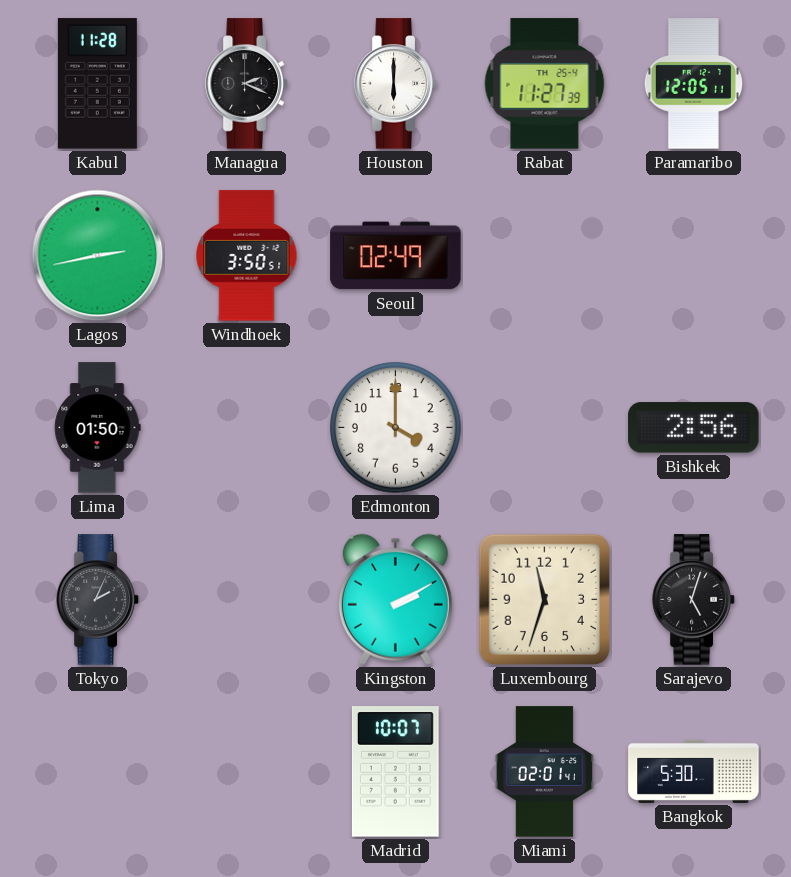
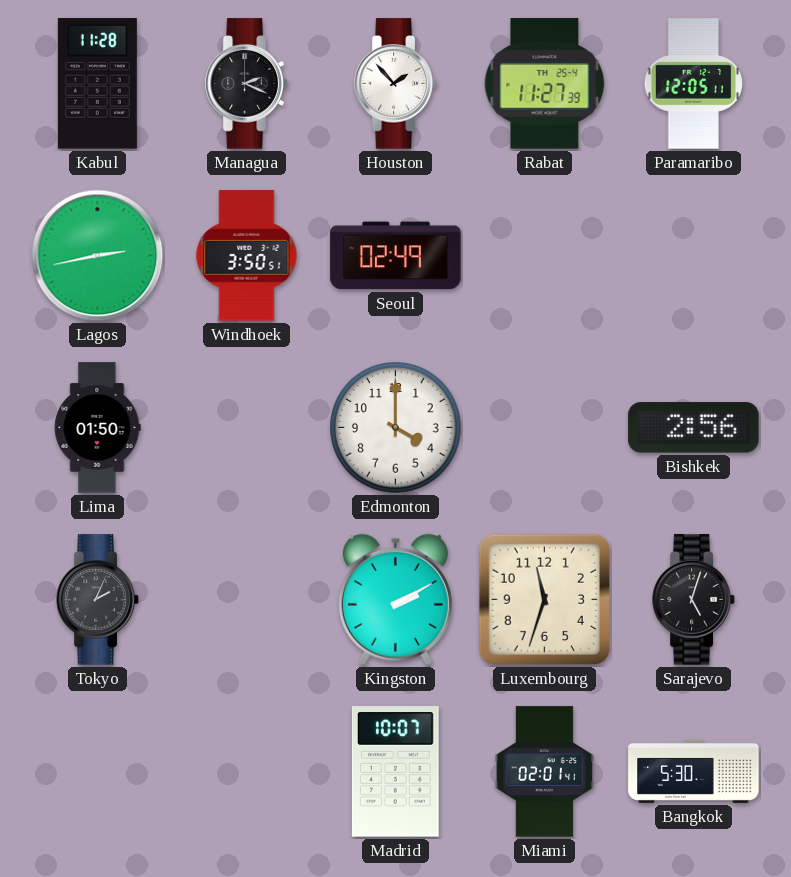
Houston: 6:00 -> 1:53 (396, 84)
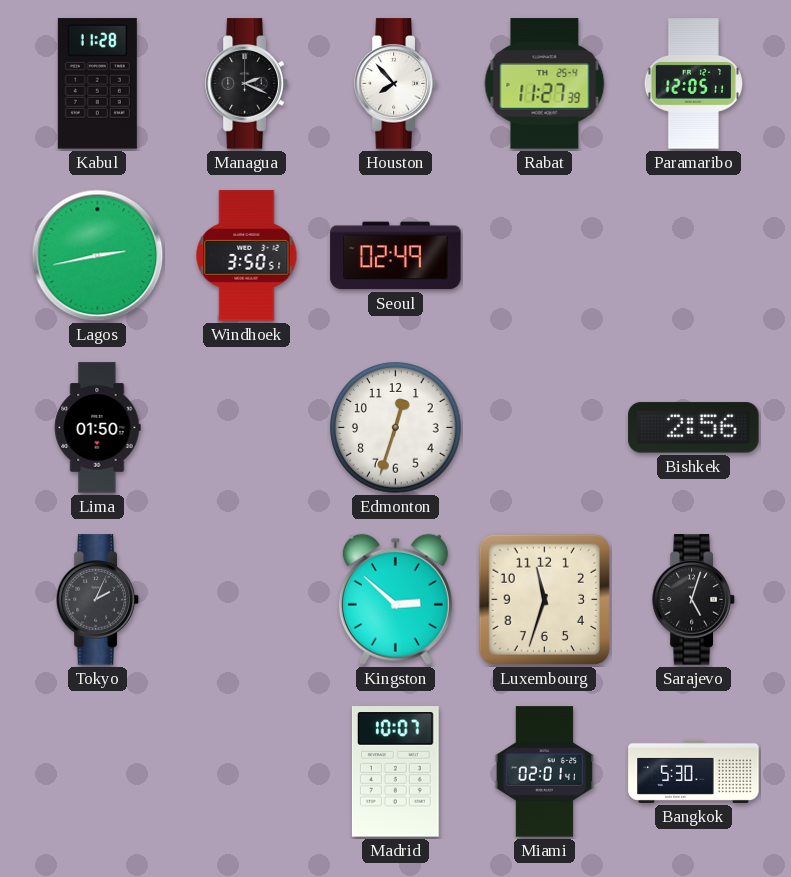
Houston: 1:53 -> 7:53 (396, 84)
Edmonton: 4:00 -> 12:33 (396, 428)
Kingston: 2:10 -> 2:52 (395, 599)
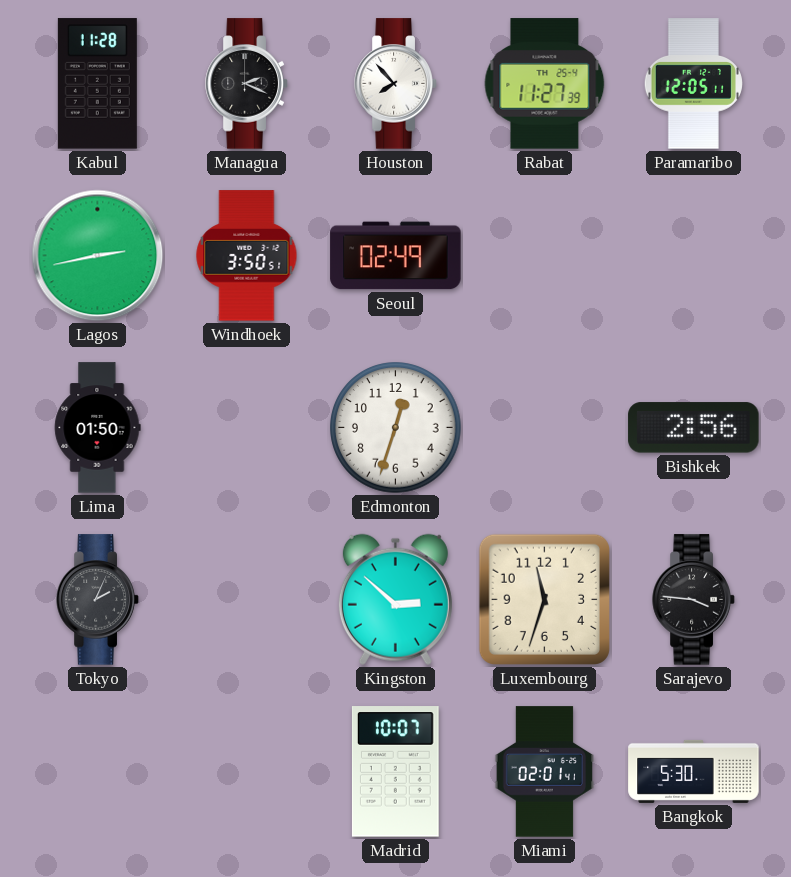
Sarajevo: 5:03 -> 3:46 (694, 600)
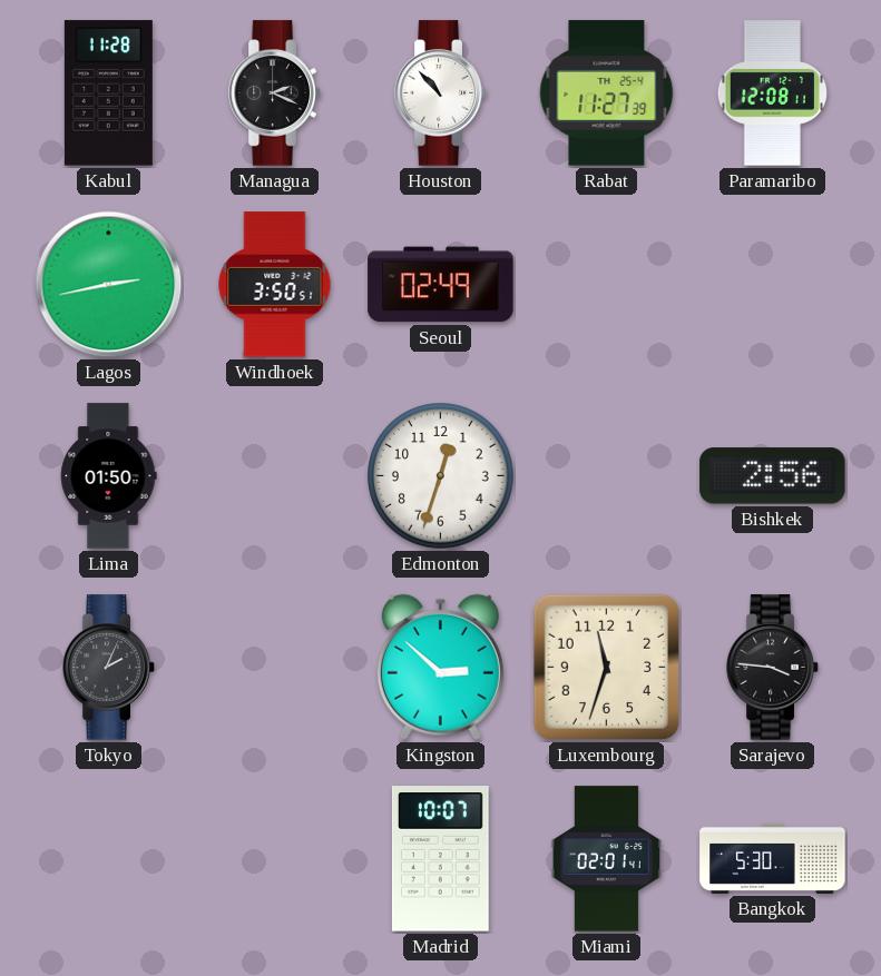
Houston: 7:53 -> 10:53 (441, 93)
Paramaribo: 12:05 -> 12:08 (772, 93)
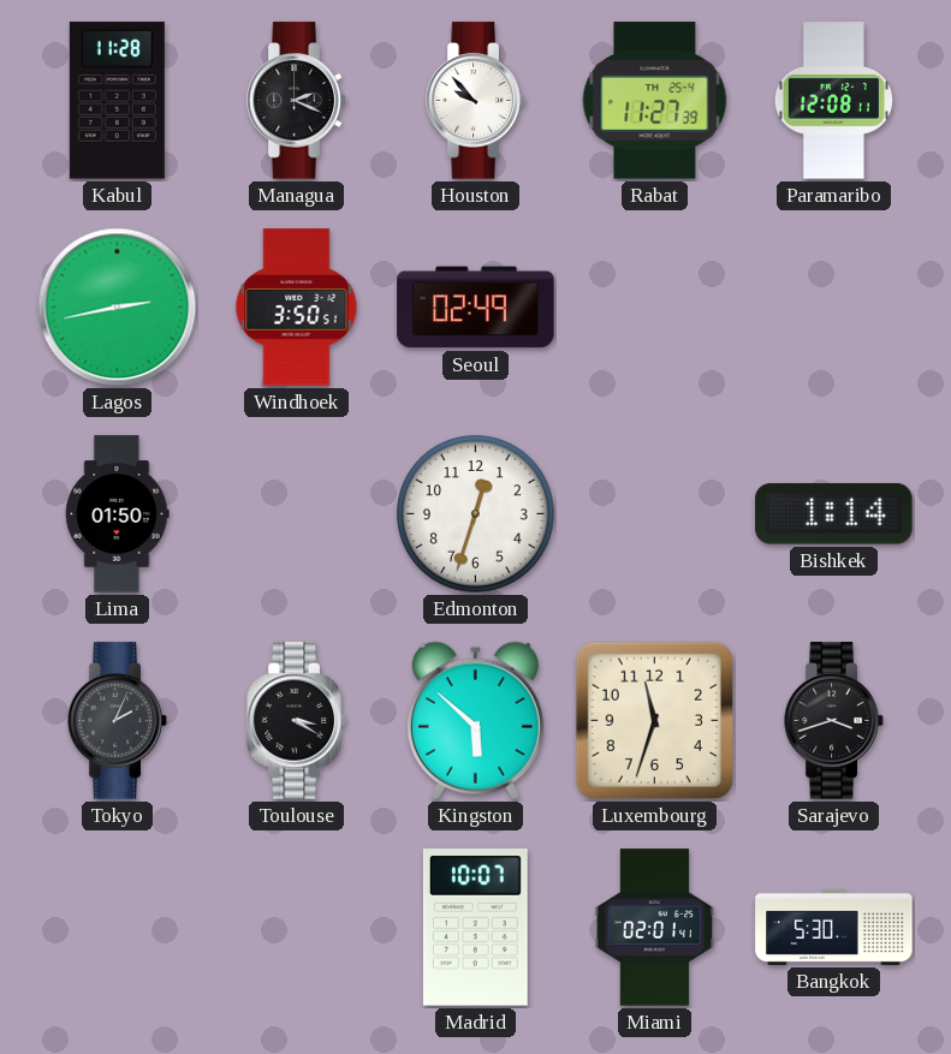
Houston: 10:53 -> 9:53 (476, 101)
Bishkek: 2:56 -> 1:14 (834, 514)
Toulouse: none -> 3:20 (297, 721)
Kingston: 2:52 -> 5:52 (475, 720)
Sarajevo: 3:46 -> 3:42 (834, 721)
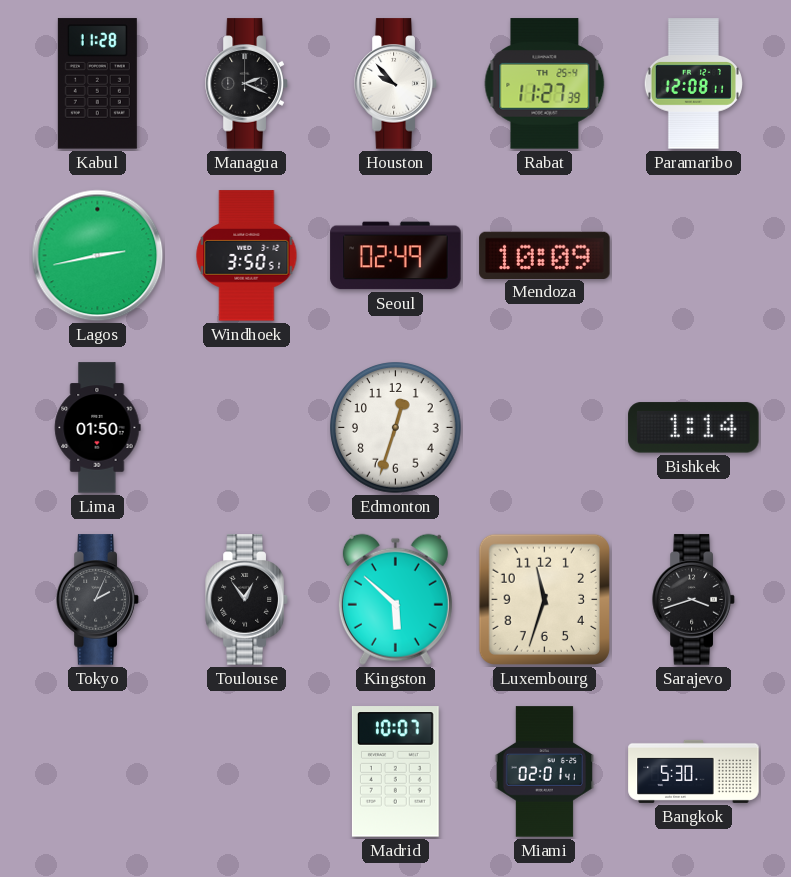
Mendoza: none -> 10:09 (545, 255)
Toulouse: 3:20 -> 12:54 (247, 600)
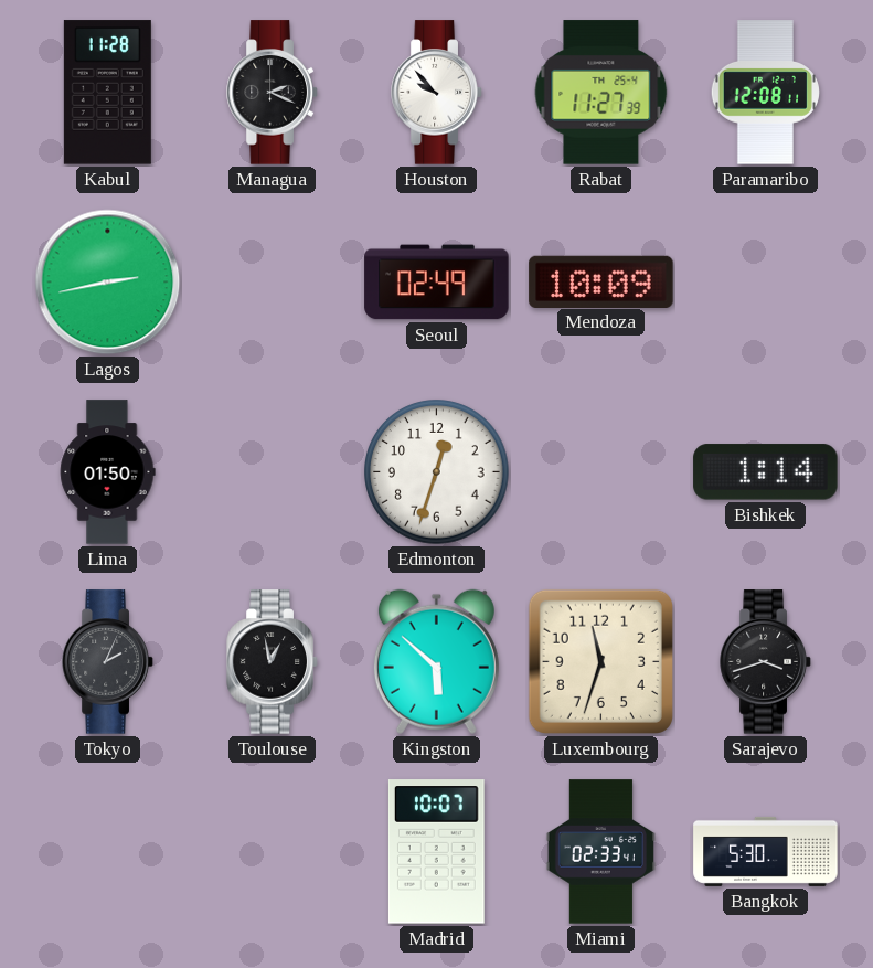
Windhoek: 3:50 -> none (247, 256)
Toulouse: 12:54 -> 12:58 (273, 662)
Miami: 02:01 -> 02:33 (601, 852)
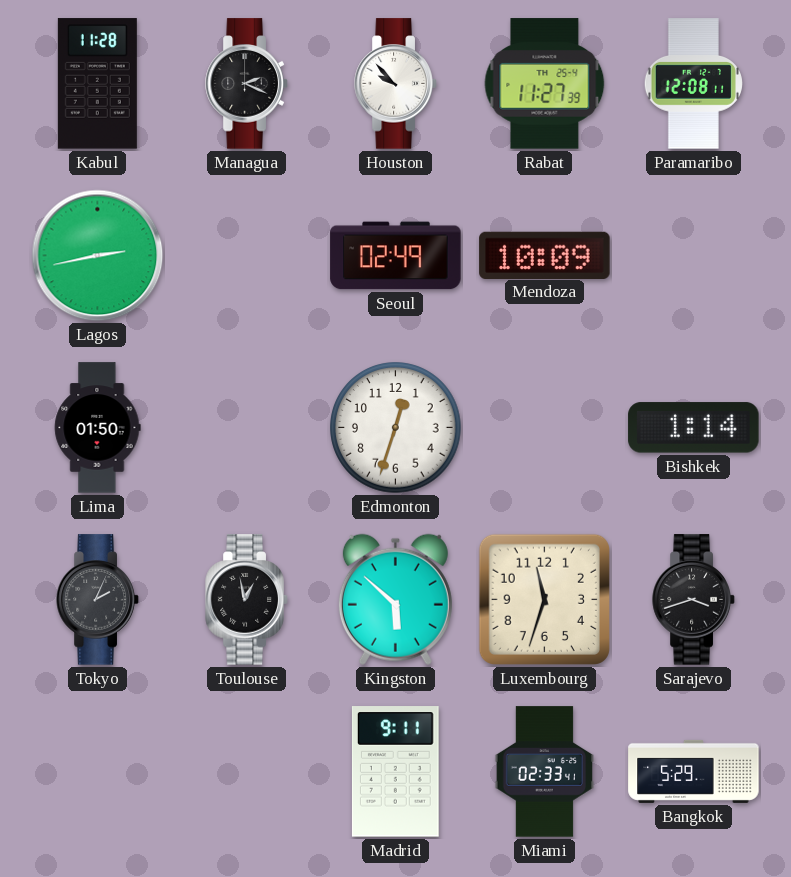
Madrid: 10:07 -> 9:11 (395, 772)
Bangkok: 5:30 -> 5:29 (694, 771)
